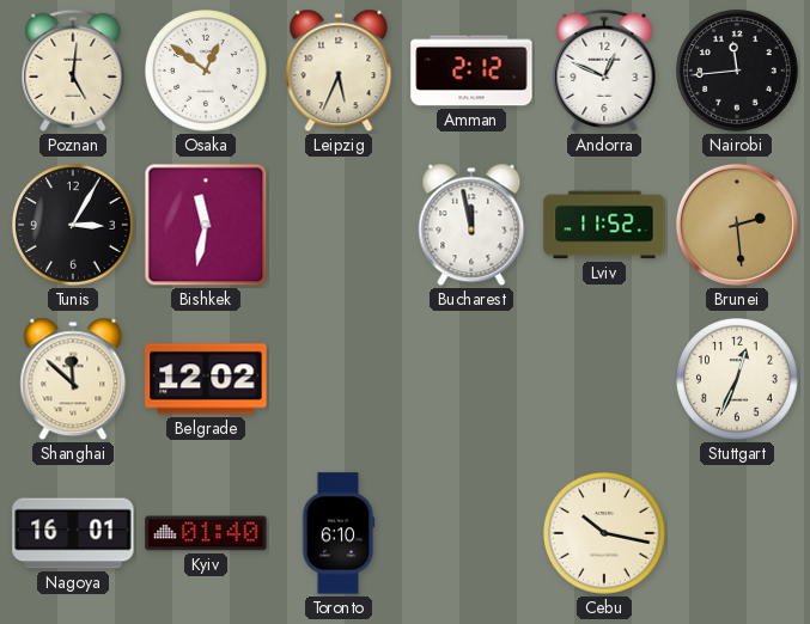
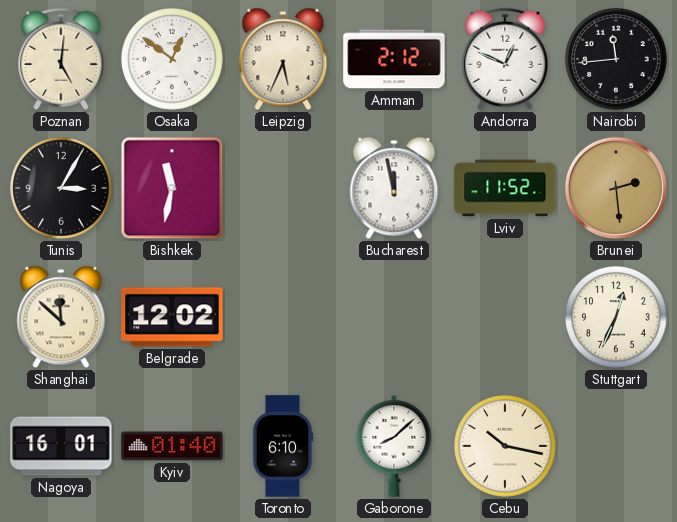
Gaborone: none -> 8:08 (394, 446)
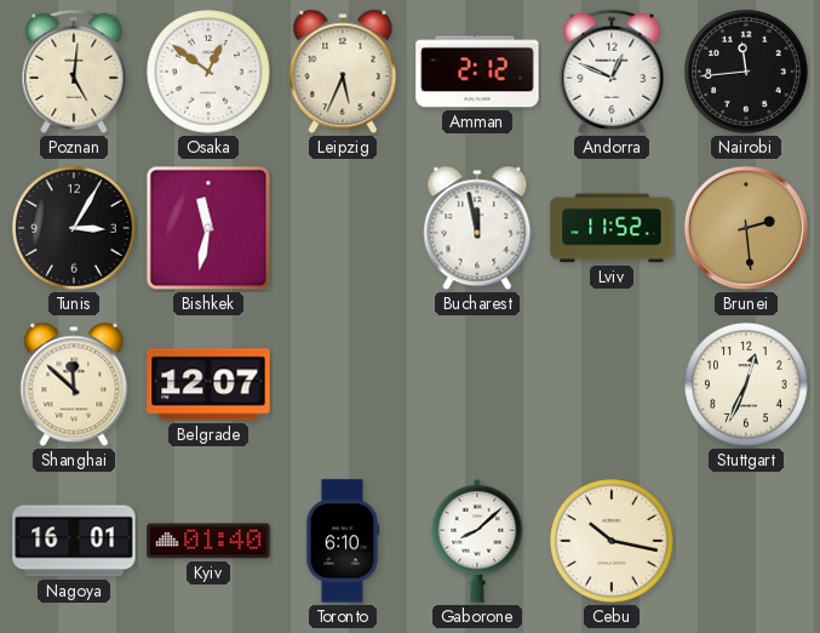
Belgrade: 12:02 -> 12:07 (208, 384)
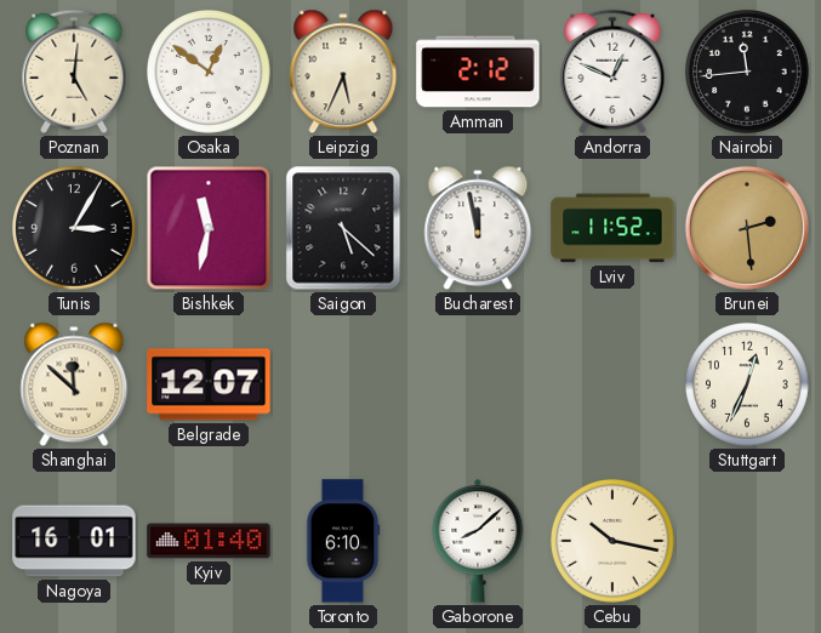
Saigon: none -> 5:22 (343, 228)
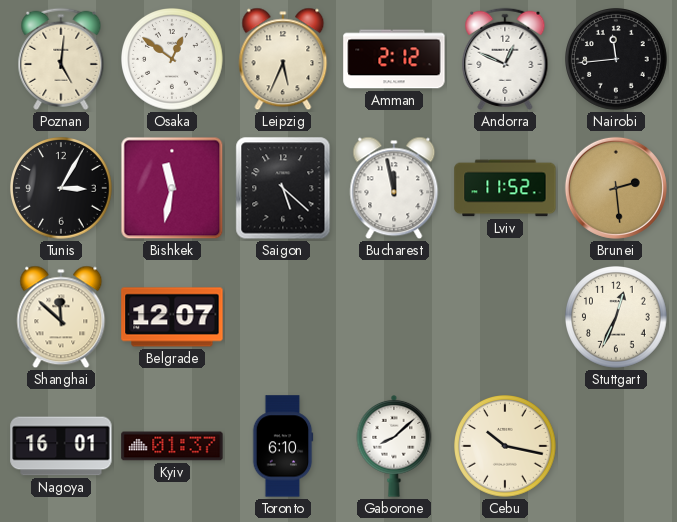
Kyiv: 01:40 -> 01:37 (172, 446)
